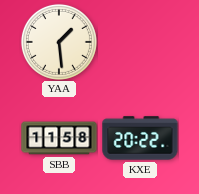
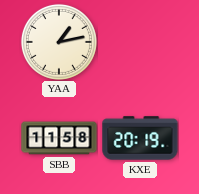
YAA: 1:29 -> 1:13 (59, 42)
KXE: 20:22 -> 20:19 (140, 138)
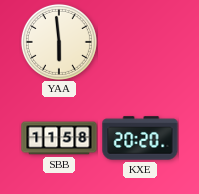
YAA: 1:13 -> 5:59 (59, 42)
KXE: 20:19 -> 20:20 (140, 138)
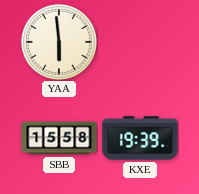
SBB: 11:58 -> 15:58 (59, 138)
KXE: 20:20 -> 19:39 (140, 138)
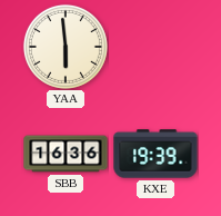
SBB: 15:58 -> 16:36 (66, 154)
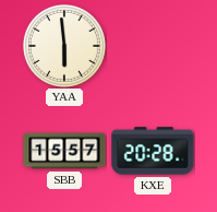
SBB: 16:36 -> 15:57 (64, 151)
KXE: 19:39 -> 20:28 (153, 151)
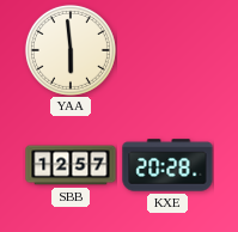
SBB: 15:57 -> 12:57 (71, 165)
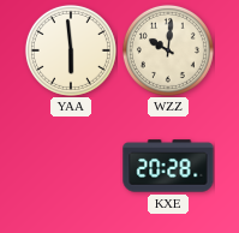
WZZ: none -> 10:01 (168, 50)
SBB: 12:57 -> none (71, 165)
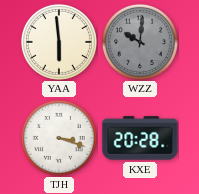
WZZ dial: cream -> grey (140, 42)
TJH: none -> 3:18 (59, 138)
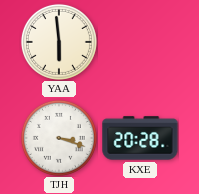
WZZ: 10:01 -> none (140, 42)
